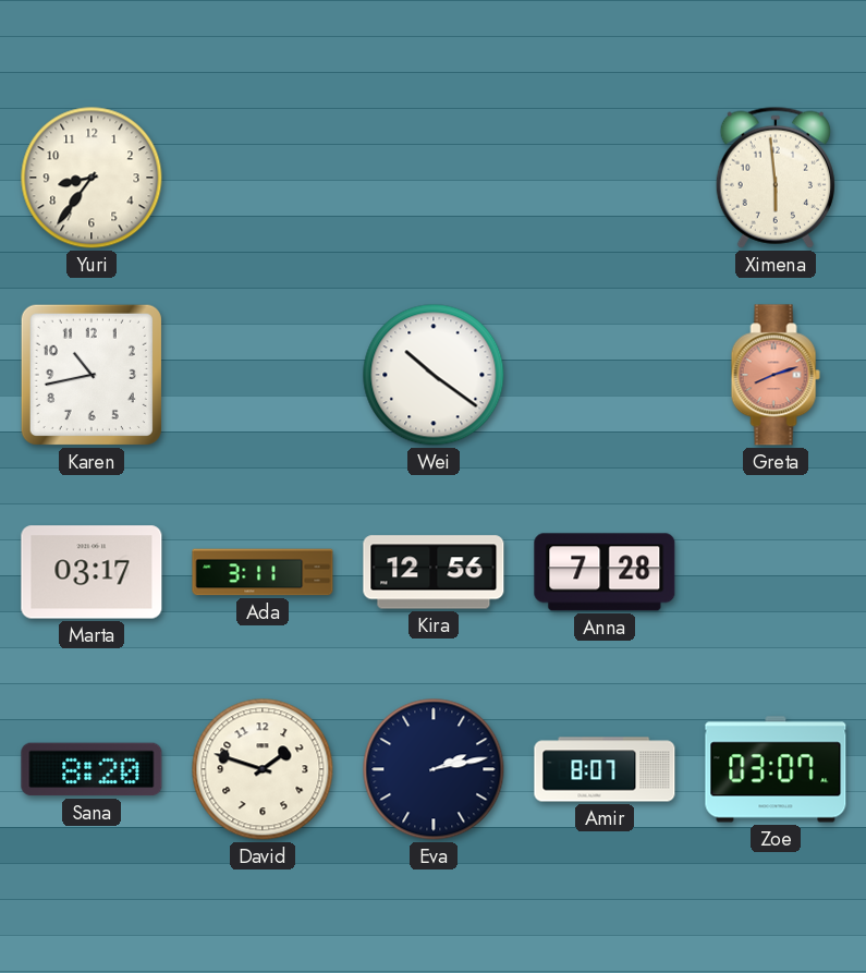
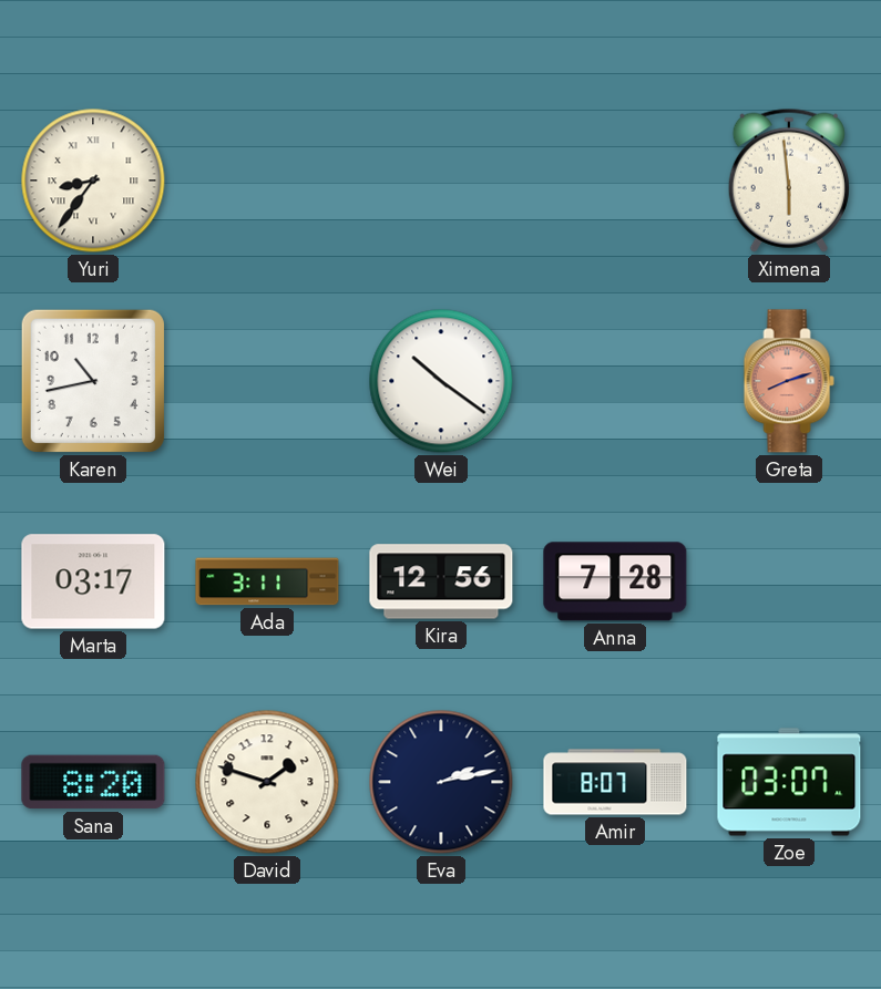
Yuri numerals: Arabic -> Roman (93, 181)
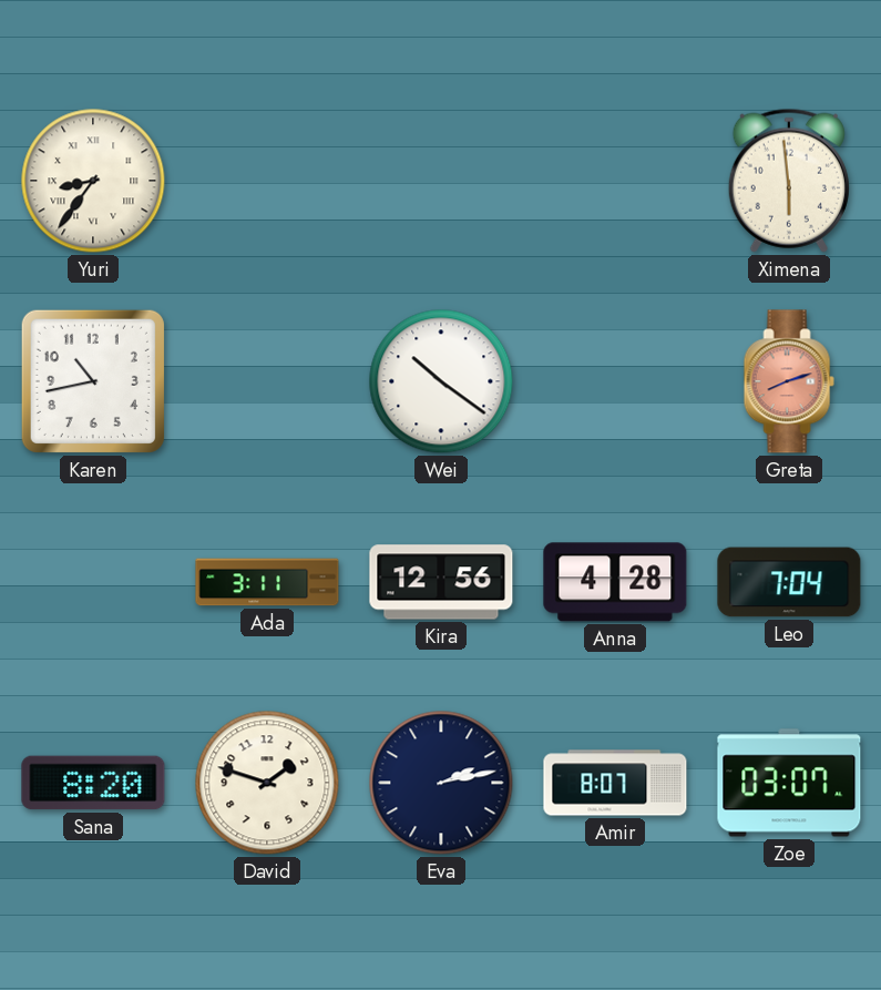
Marta: 03:17 -> none (93, 581)
Anna: 7:28 -> 4:28 (615, 582)
Leo: none -> 7:04 (789, 582)
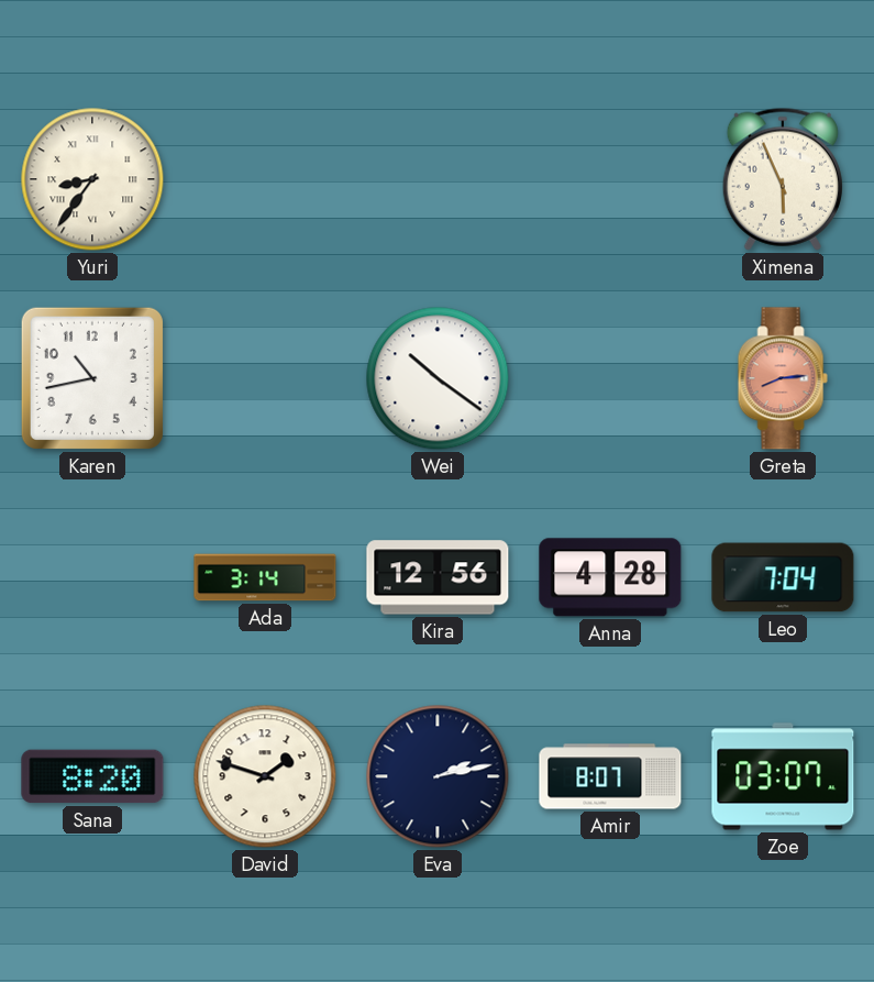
Ximena: 5:59 -> 5:56 (783, 179)
Greta: 8:12 -> 8:14 (783, 378)
Ada: 3:11 -> 3:14 (265, 577)
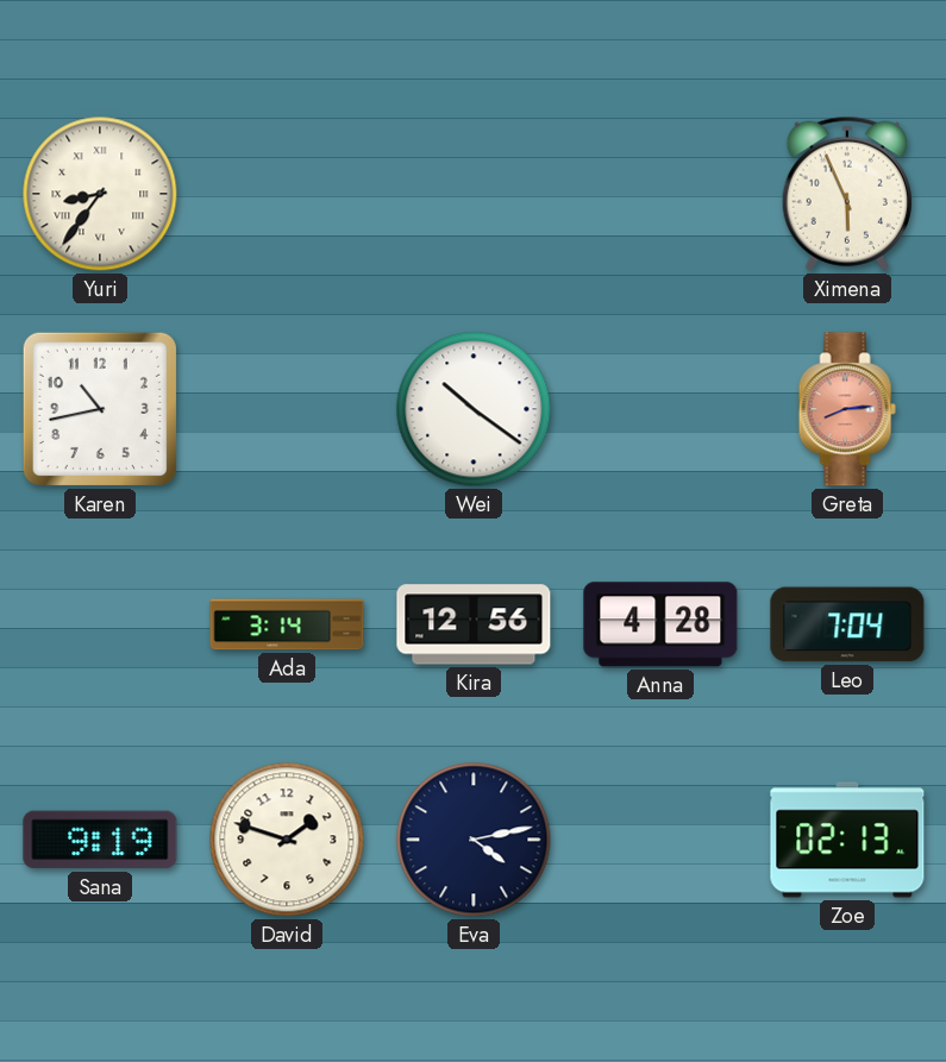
Sana: 8:20 -> 9:19 (100, 840)
Eva: 2:13 -> 4:13 (474, 840)
Amir: 8:07 -> none (610, 776)
Zoe: 03:07 -> 02:13 (847, 840)
